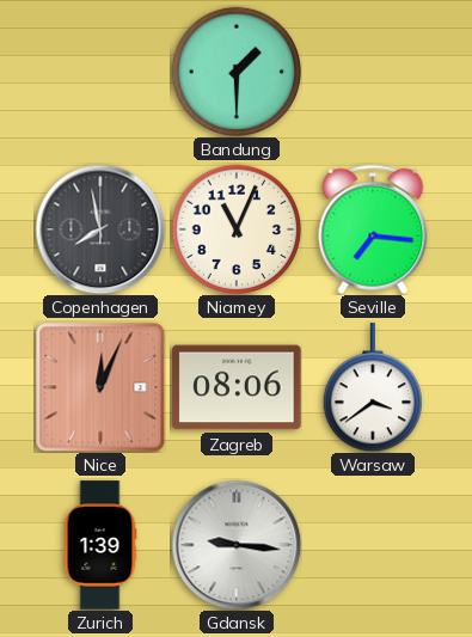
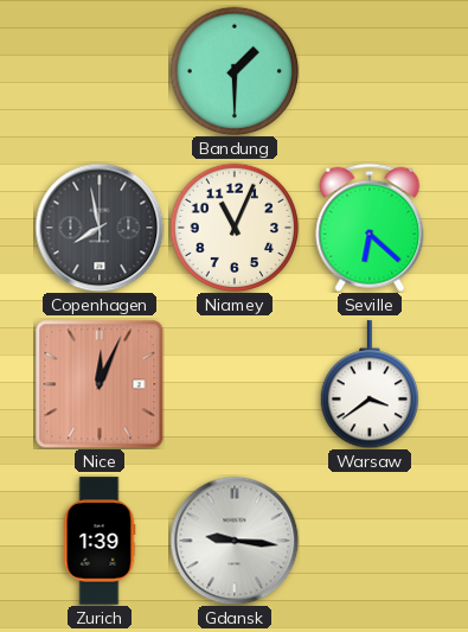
Seville: 7:16 -> 6:22 (370, 228)
Zagreb: 08:06 -> none (237, 387)
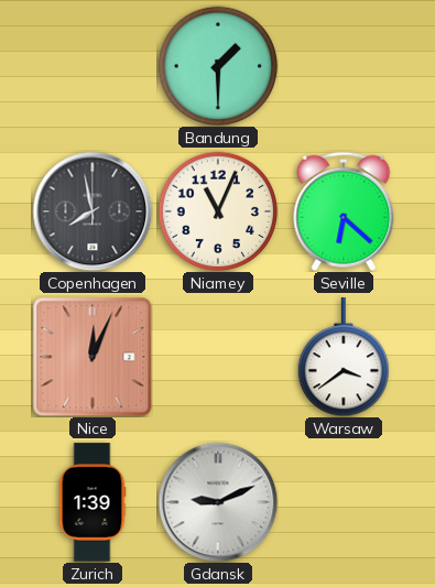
Gdansk: 9:16 -> 9:11 (218, 502)
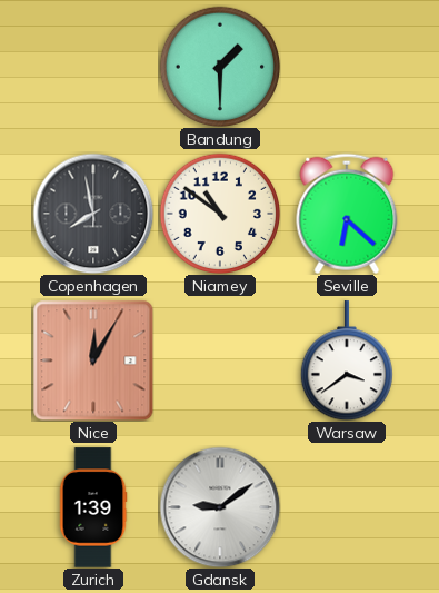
Niamey: 11:04 -> 10:51 (220, 214)
Nice: 12:04 -> 12:05 (93, 360)
Gdansk: 9:11 -> 9:09 (220, 507)
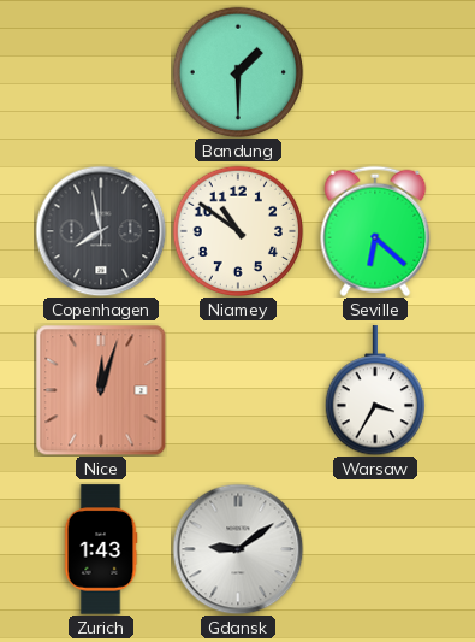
Nice: 12:05 -> 12:03 (101, 390)
Warsaw: 3:39 -> 3:35 (374, 390)
Zurich: 1:39 -> 1:43 (101, 549)
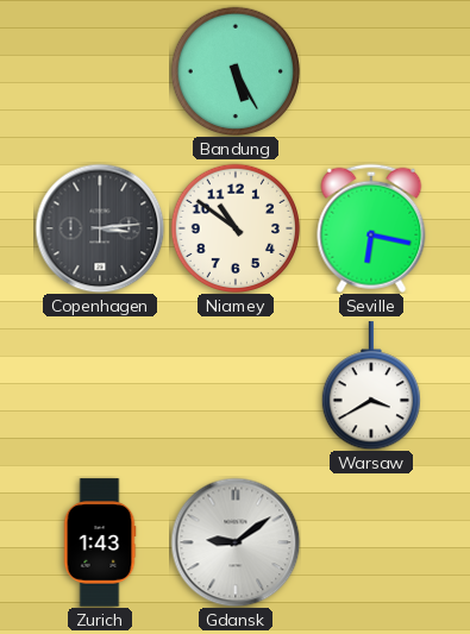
Bandung: 1:30 -> 5:25 (236, 71)
Copenhagen: 7:58 -> 3:14 (100, 228)
Seville: 6:22 -> 6:17 (371, 228)
Nice: 12:03 -> none (101, 390)
Warsaw: 3:35 -> 3:40 (370, 385)
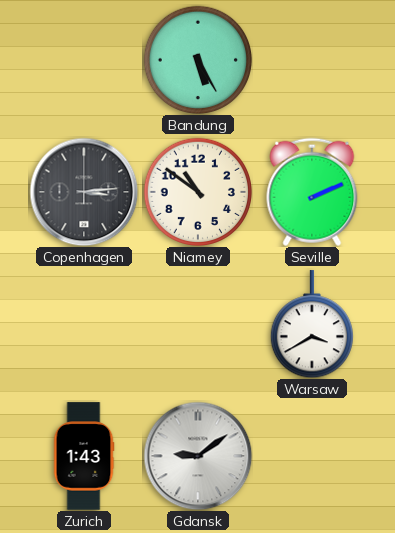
Seville: 6:17 -> 2:11 (312, 192)
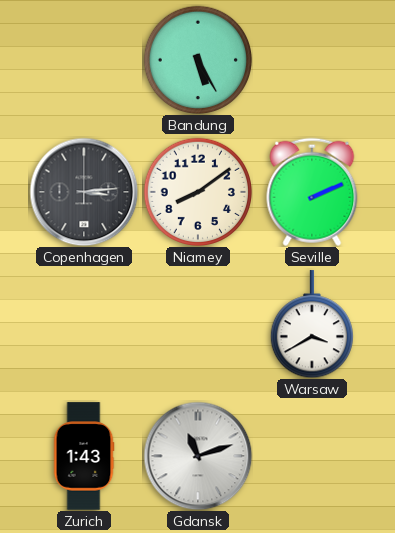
Niamey: 10:51 -> 8:09 (198, 192)
Gdansk: 9:09 -> 11:12 (198, 456)
